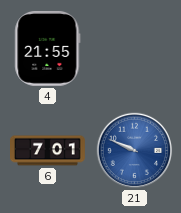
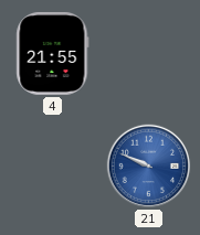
6: 7:01 -> none (48, 151)
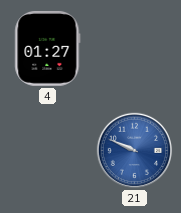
4: 21:55 -> 01:27 (48, 48)
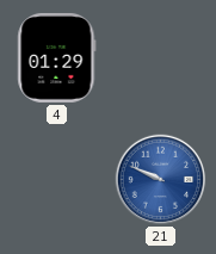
4: 01:27 -> 01:29 (57, 57)
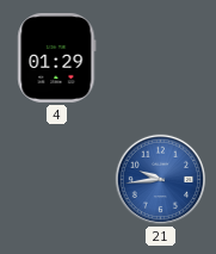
21: 9:49 -> 9:44 (161, 180)
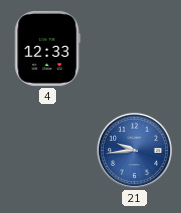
4: 01:29 -> 12:33 (48, 48)
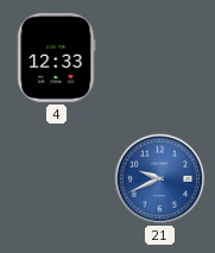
21: 9:44 -> 9:41 (160, 179)
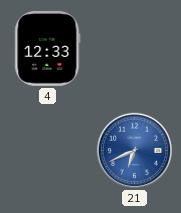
21: 9:41 -> 6:41 (135, 151)
